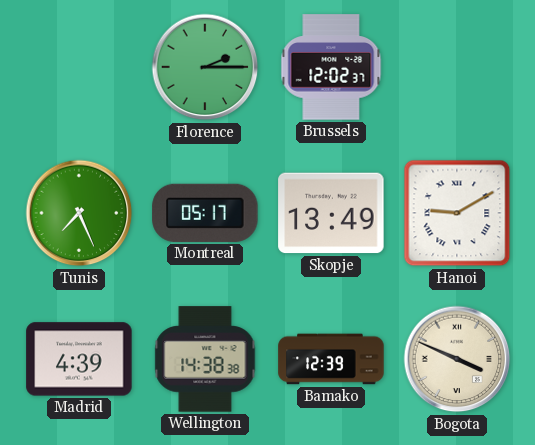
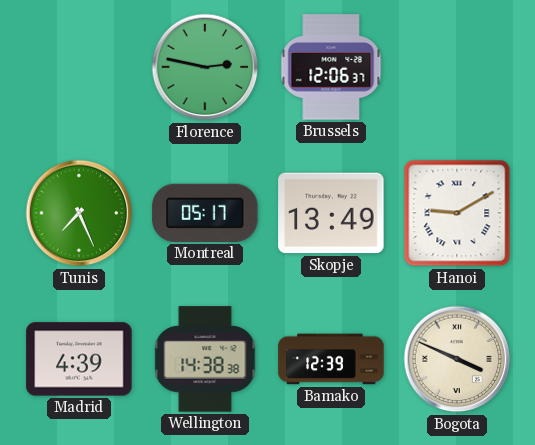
Florence: 2:15 -> 2:47 (205, 67)
Brussels: 12:02 -> 12:06 (331, 67)
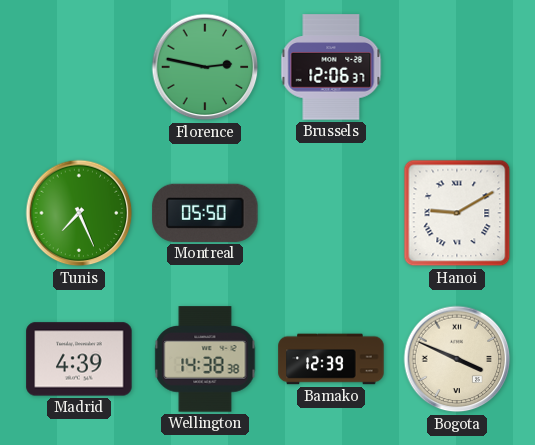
Montreal: 05:17 -> 05:50 (205, 213)
Skopje: 13:49 -> none (331, 213)
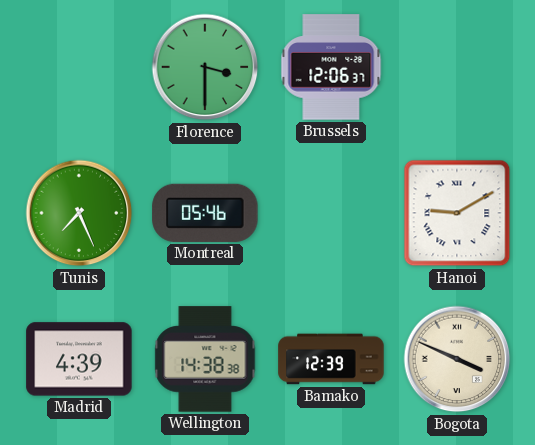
Florence: 2:47 -> 3:30 (205, 67)
Montreal: 05:50 -> 05:46 (205, 213)
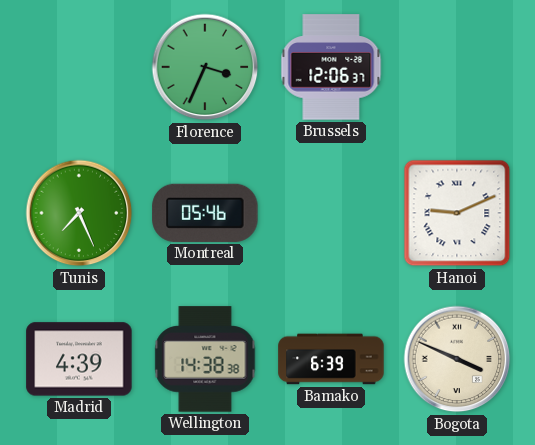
Florence: 3:30 -> 3:34 (205, 67)
Hanoi: 9:10 -> 9:11 (457, 213)
Bamako: 12:39 -> 6:39 (331, 359)
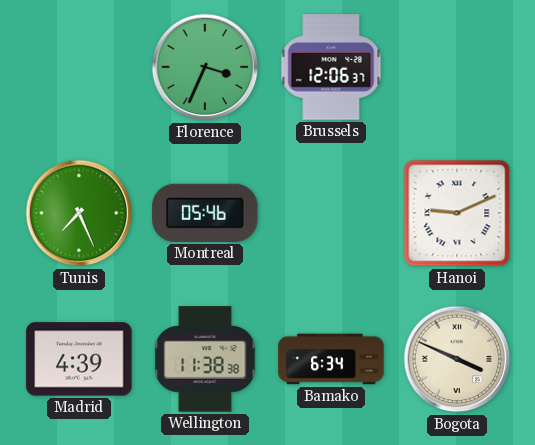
Wellington: 14:38 -> 11:38 (205, 359)
Bamako: 6:39 -> 6:34 (331, 359)
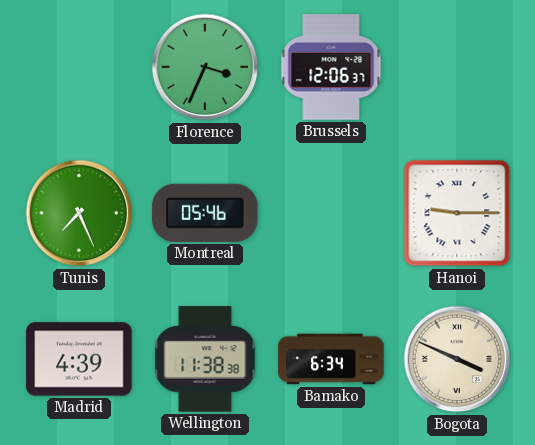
Hanoi: 9:11 -> 9:15 (457, 213)
